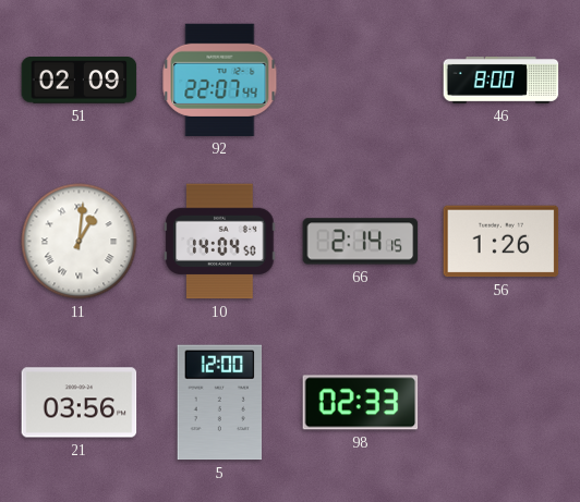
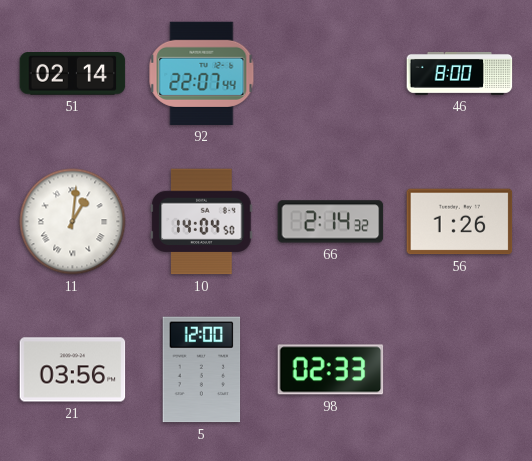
51: 02:09 -> 02:14 (73, 74)
66: 2:14:15 -> 2:14:32 (331, 222)
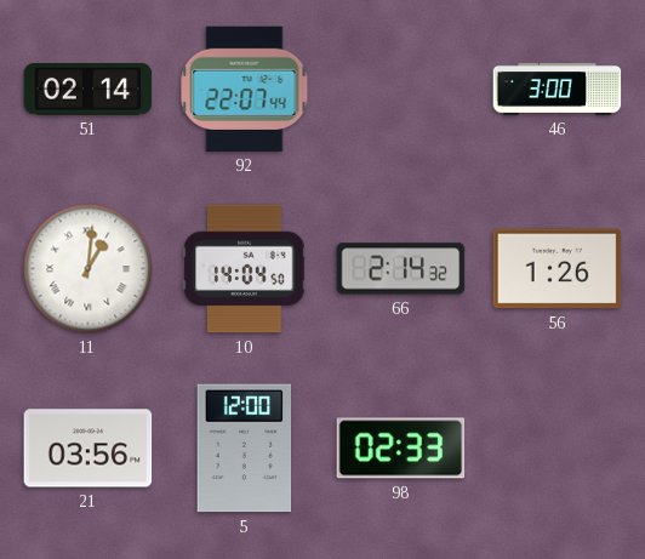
46: 8:00 -> 3:00 (558, 89)
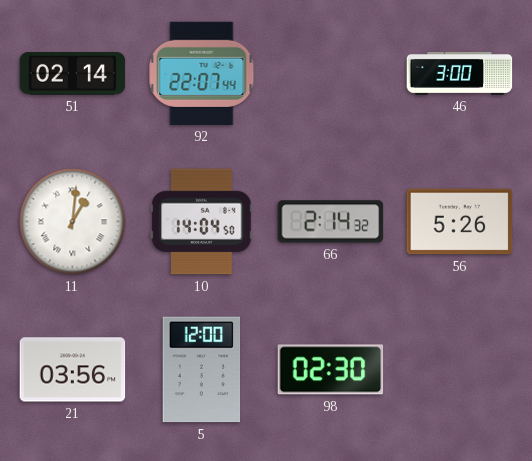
56: 1:26 -> 5:26 (460, 222)
98: 02:33 -> 02:30 (331, 370)
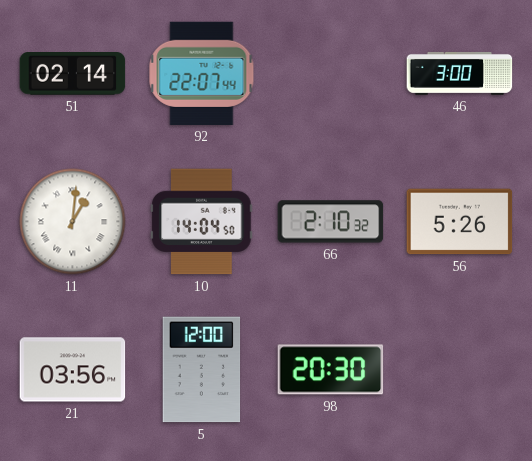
66: 2:14 -> 2:10 (331, 222)
98: 02:30 -> 20:30 (331, 370)
